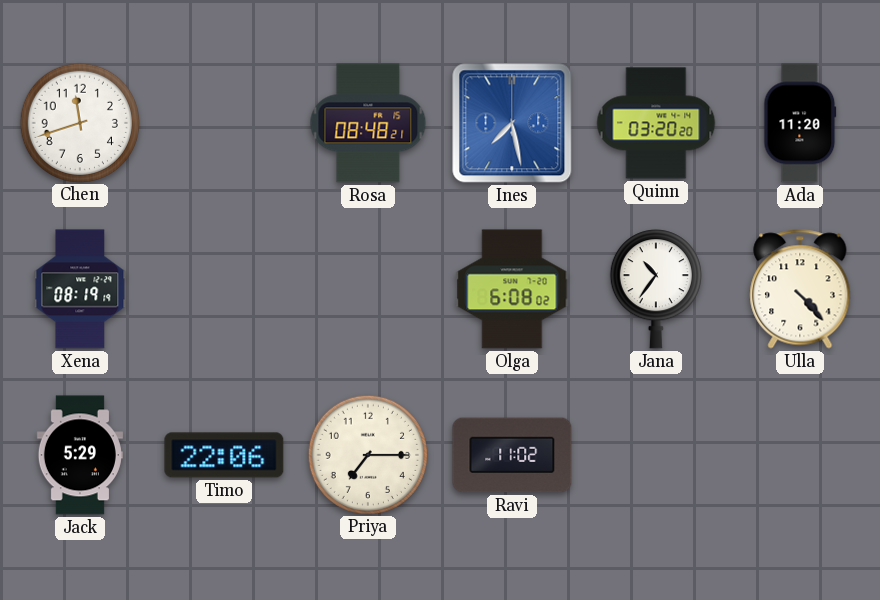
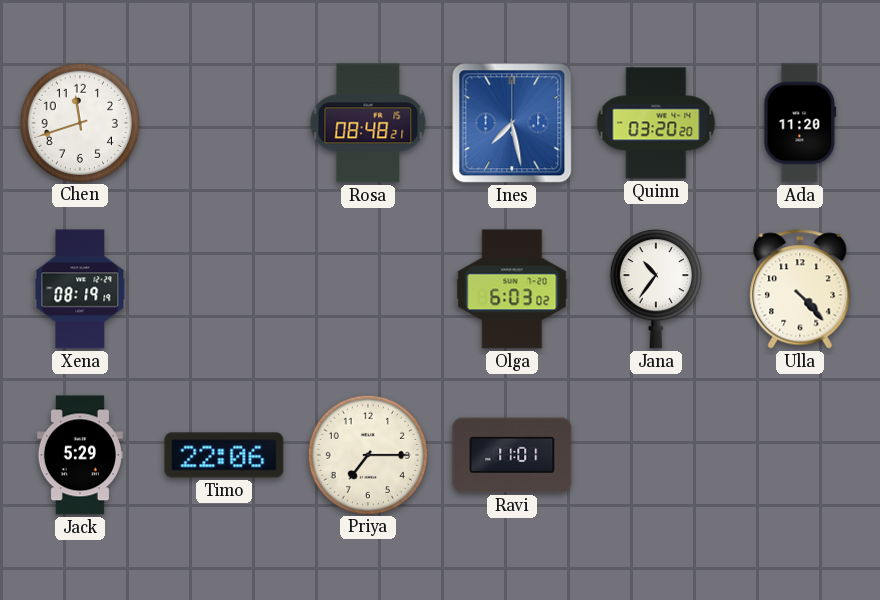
Olga: 6:08 -> 6:03 (512, 289)
Ravi: 11:02 -> 11:01 (512, 455)
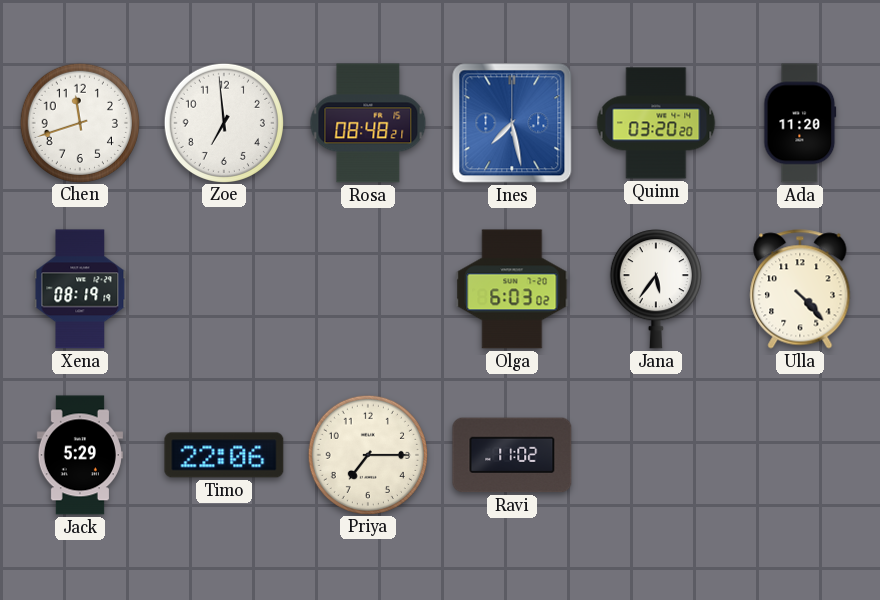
Zoe: none -> 6:59 (223, 122)
Jana: 10:36 -> 5:36 (656, 289)
Ravi: 11:01 -> 11:02 (512, 455)
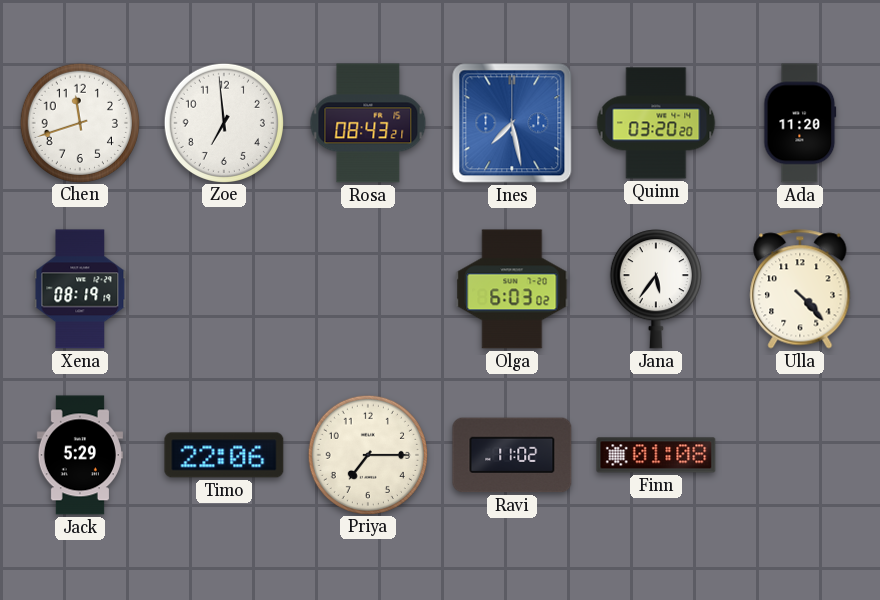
Rosa: 08:48 -> 08:43 (368, 123)
Finn: none -> 01:08 (656, 455)
